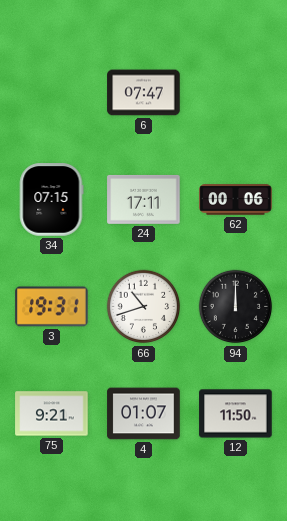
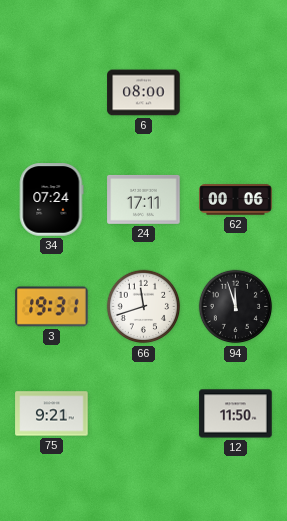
6: 07:47 -> 08:00 (144, 93)
34: 07:15 -> 07:24 (51, 200)
66: 10:42 -> 11:42 (144, 307)
94: 12:00 -> 11:57 (236, 307)
4: 01:07 -> none (144, 414)
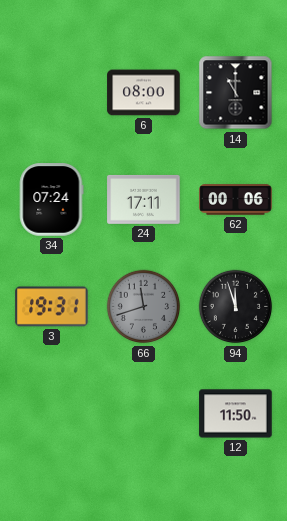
14: none -> 11:00 (236, 93)
66 dial: white -> grey (144, 307)
75: 9:21 -> none (52, 414)
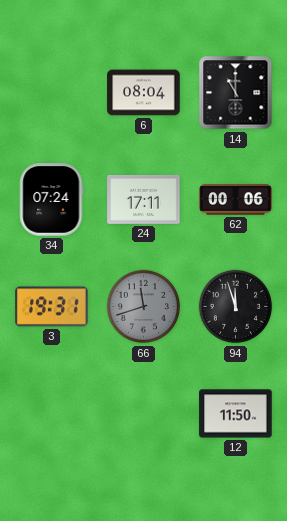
6: 08:00 -> 08:04 (144, 93)
